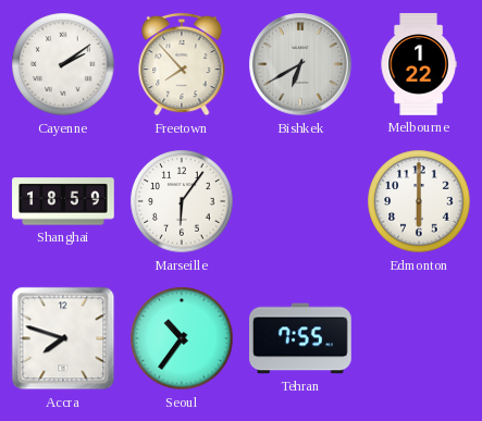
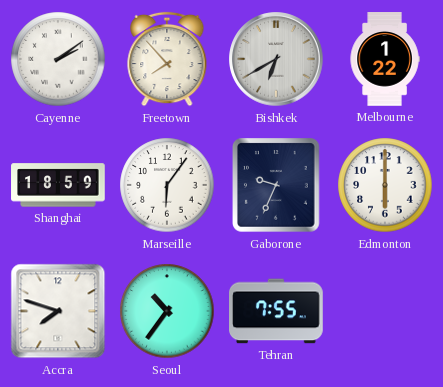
Gaborone: none -> 9:34 (276, 185)
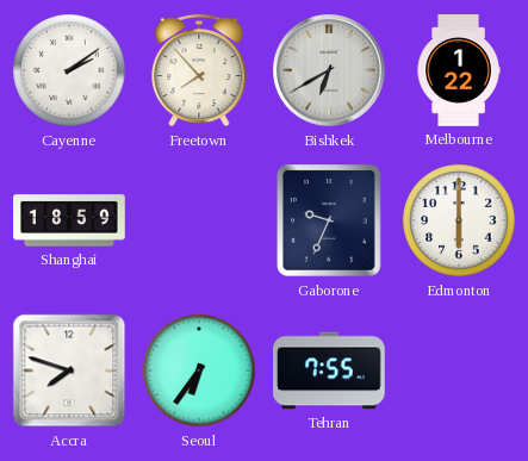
Marseille: 6:06 -> none (167, 185)
Seoul: 10:36 -> 6:36 (199, 370)
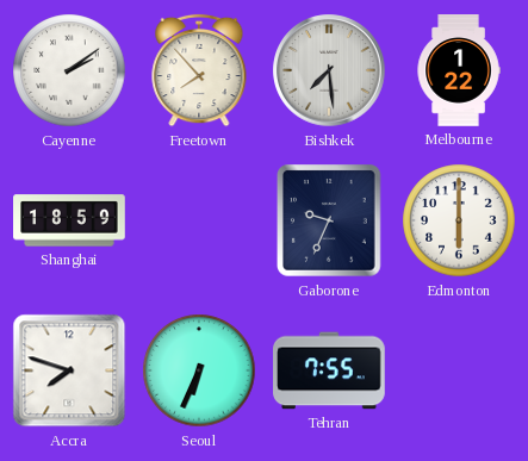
Bishkek: 6:40 -> 7:29 (329, 70)
Seoul: 6:36 -> 6:34 (199, 370)
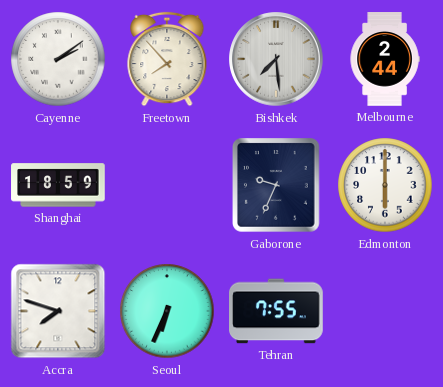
Melbourne: 1:22 -> 2:44 (385, 59)
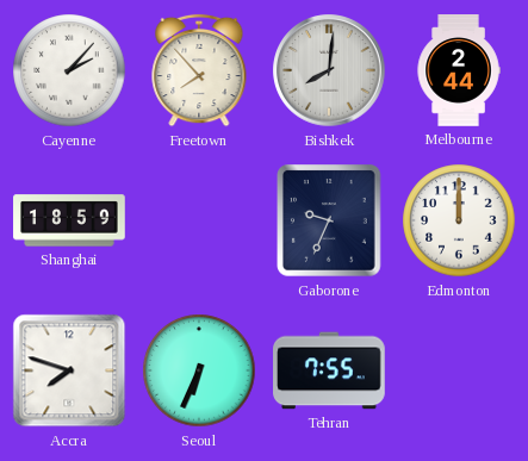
Cayenne: 2:09 -> 2:07 (69, 70)
Bishkek: 7:29 -> 8:01 (329, 70)
Edmonton: 6:00 -> 12:00 (459, 220)
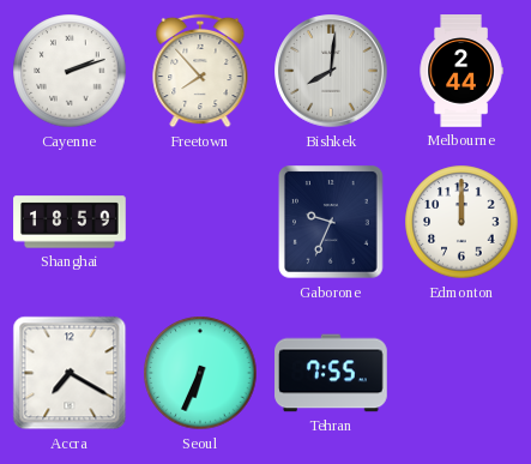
Cayenne: 2:07 -> 2:12 (70, 71)
Accra: 7:48 -> 7:20 (70, 373)
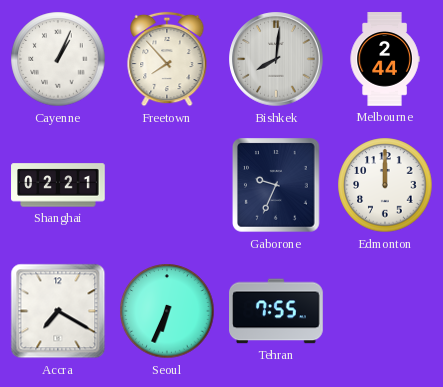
Cayenne: 2:12 -> 1:04 (58, 59)
Shanghai: 18:59 -> 02:21 (58, 185)
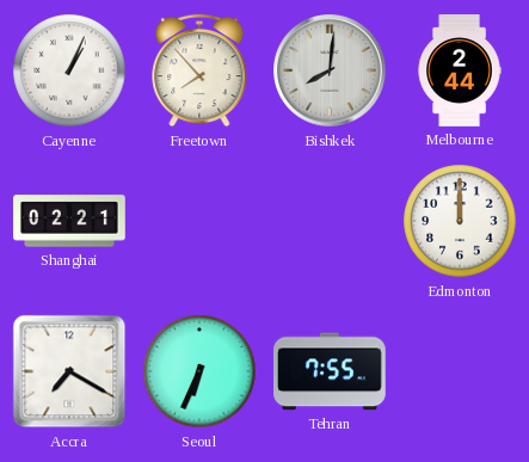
Gaborone: 9:34 -> none (276, 185)
